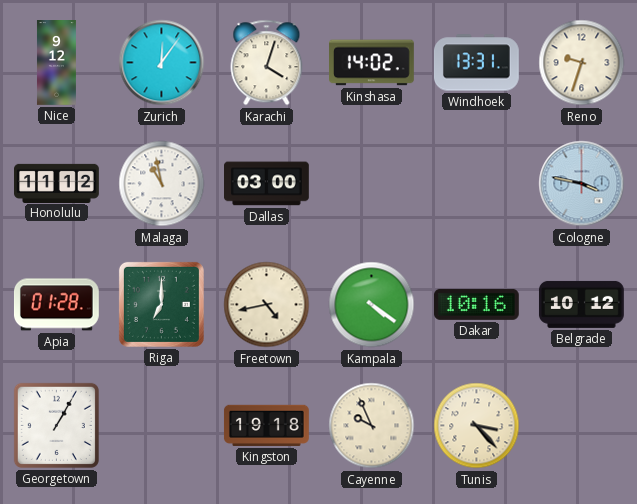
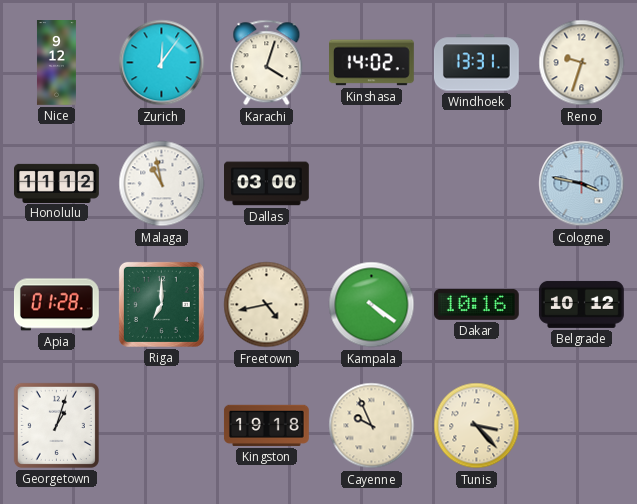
Georgetown: 1:05 -> 1:03 (56, 425)
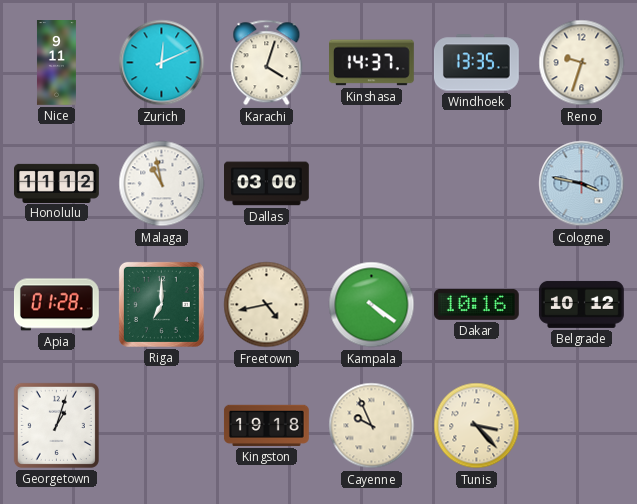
Nice: 9:12 -> 9:11 (56, 63)
Zurich: 12:06 -> 12:11 (162, 63)
Kinshasa: 14:02 -> 14:37 (372, 63)
Windhoek: 13:31 -> 13:35 (476, 63)
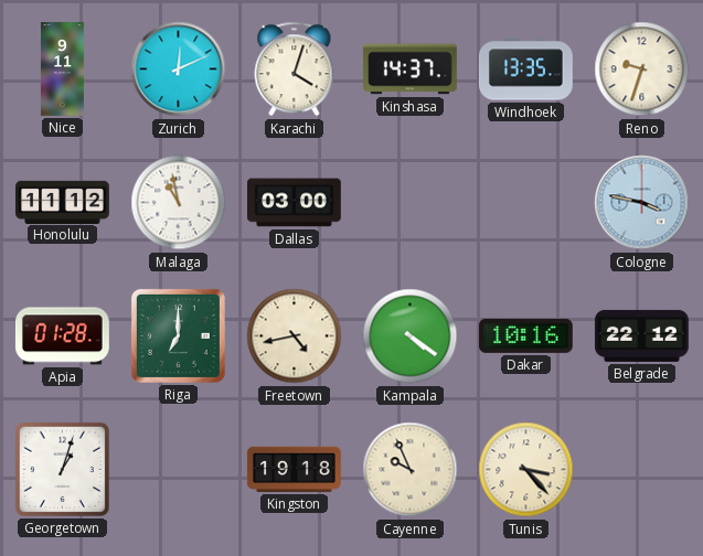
Belgrade: 10:12 -> 22:12 (641, 335)
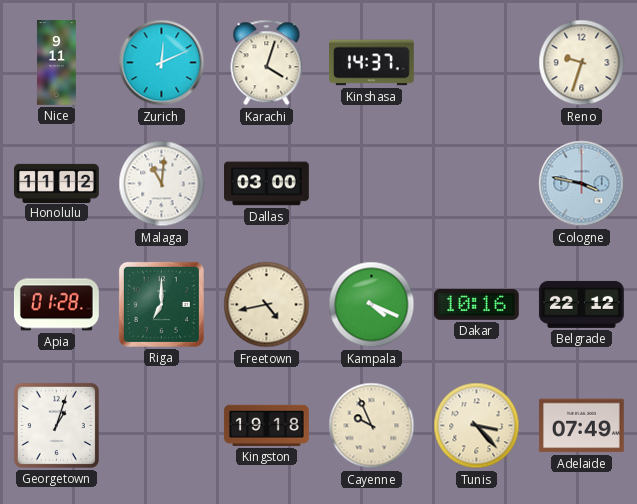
Windhoek: 13:35 -> none (525, 69)
Malaga: 10:58 -> 11:01 (162, 184)
Kampala: 4:21 -> 4:19 (372, 305)
Adelaide: none -> 07:49 (581, 426)
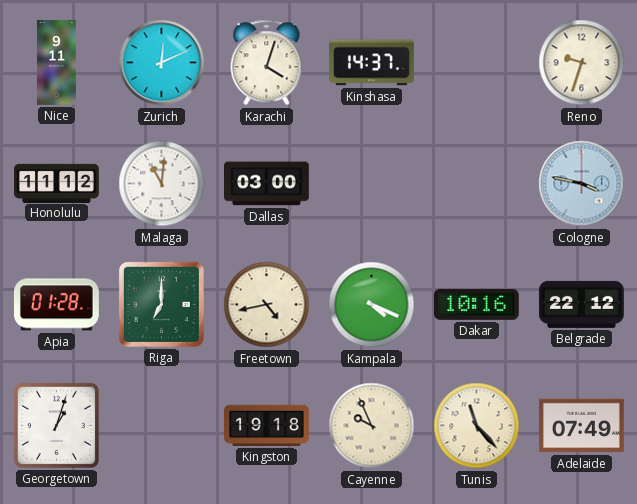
Tunis: 3:23 -> 11:23 (477, 426)
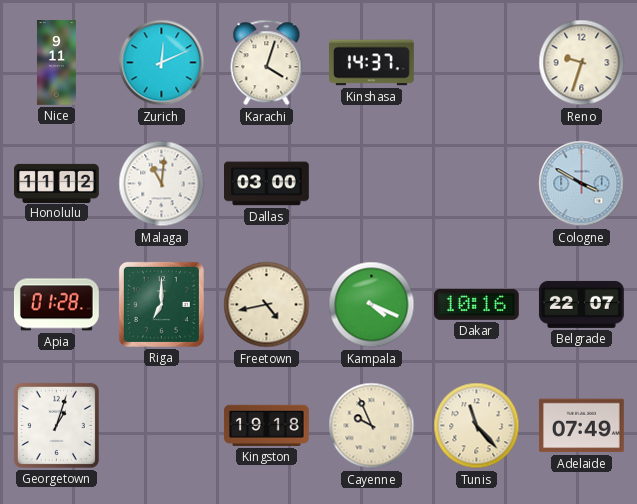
Cologne: 3:47 -> 3:50 (582, 184)
Belgrade: 22:12 -> 22:07 (581, 304)
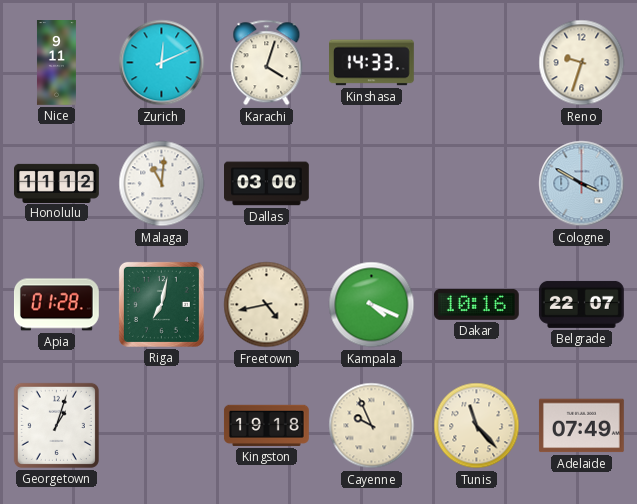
Kinshasa: 14:37 -> 14:33 (372, 63)
Riga: 7:00 -> 7:02 (161, 304)
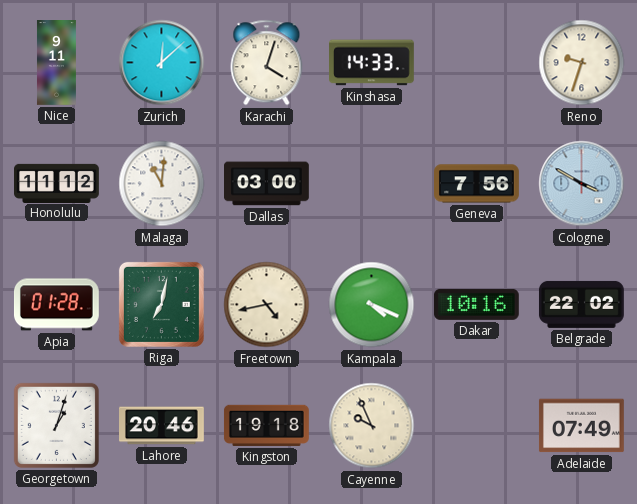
Zurich: 12:11 -> 12:08 (162, 63)
Geneva: none -> 7:56 (477, 184)
Belgrade: 22:07 -> 22:02 (581, 304)
Lahore: none -> 20:46 (162, 426)
Tunis: 11:23 -> none (477, 426)
